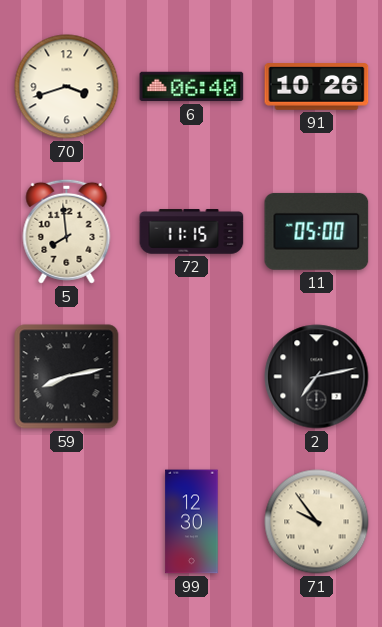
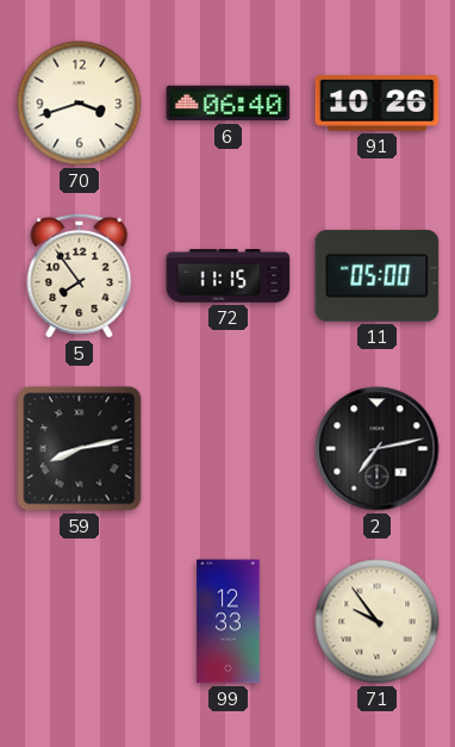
5: 7:59 -> 7:54 (80, 275)
99: 12:30 -> 12:33 (229, 622)
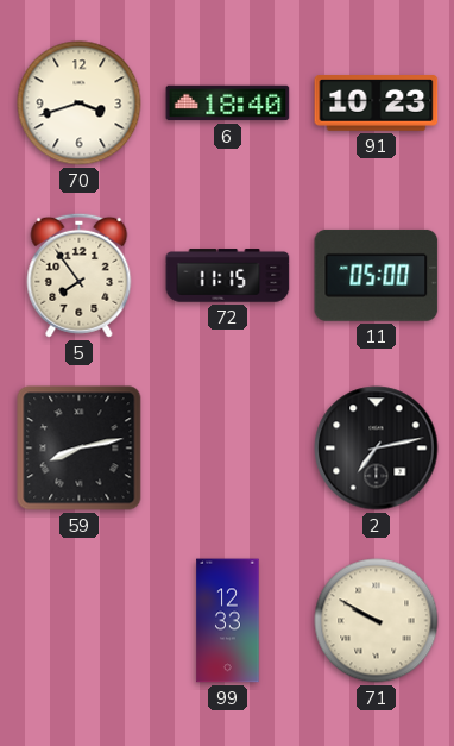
6: 06:40 -> 18:40 (228, 104)
91: 10:26 -> 10:23 (377, 104)
71: 9:54 -> 9:50 (377, 621)
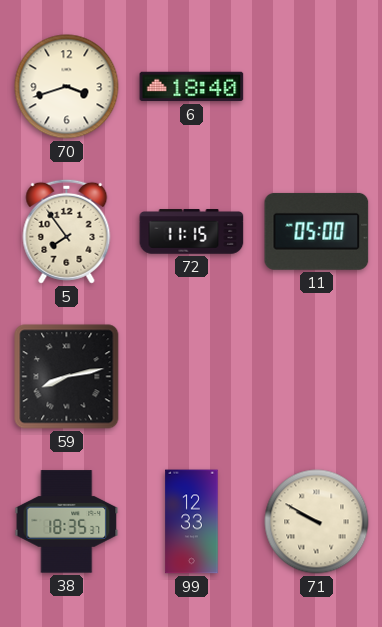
91: 10:23 -> none (377, 104)
2: 7:13 -> none (377, 449)
38: none -> 18:35 (67, 522)
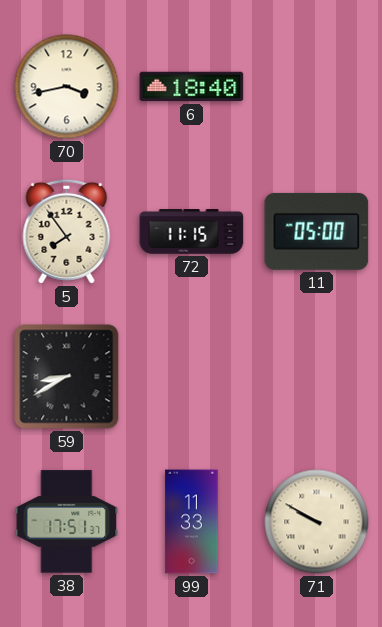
70: 3:42 -> 3:43 (67, 87)
59: 8:13 -> 8:40 (67, 377)
38: 18:35 -> 17:51 (67, 522)
99: 12:33 -> 11:33 (192, 522)
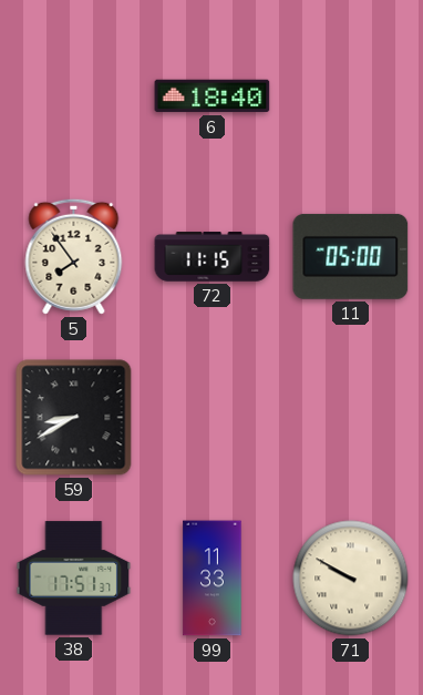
70: 3:43 -> none (67, 87)
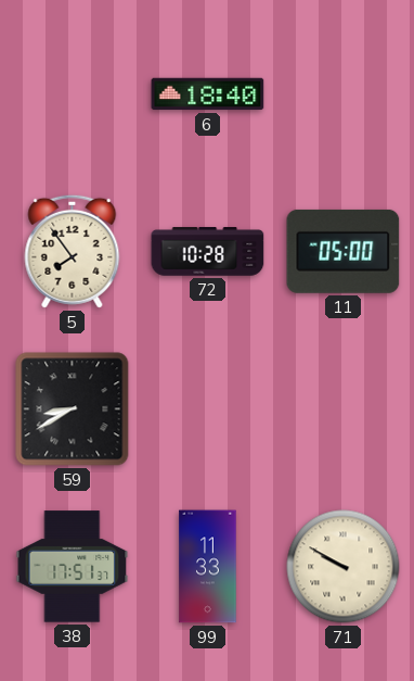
72: 11:15 -> 10:28 (208, 252)
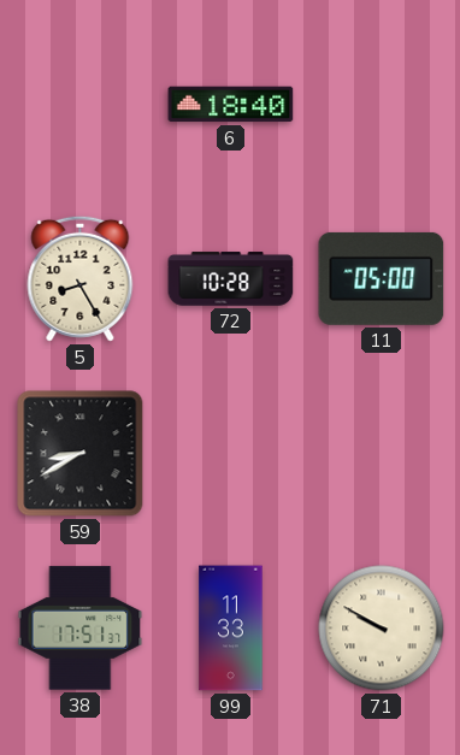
5: 7:54 -> 8:25 (81, 278)
